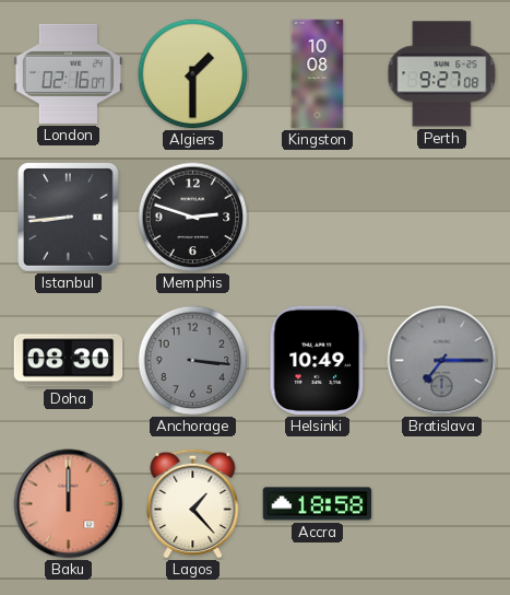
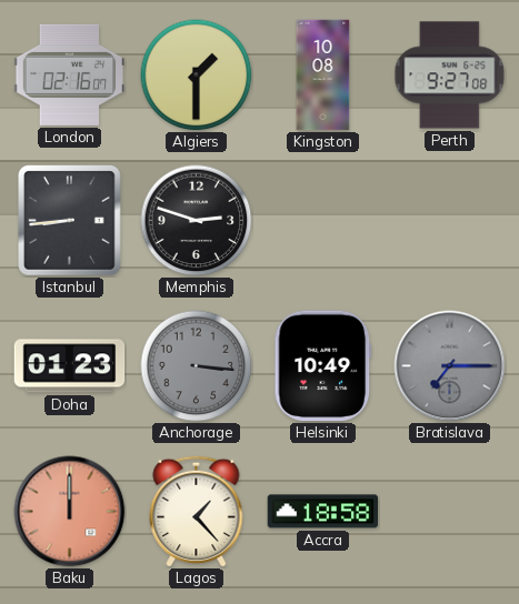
Doha: 08:30 -> 01:23 (70, 366)
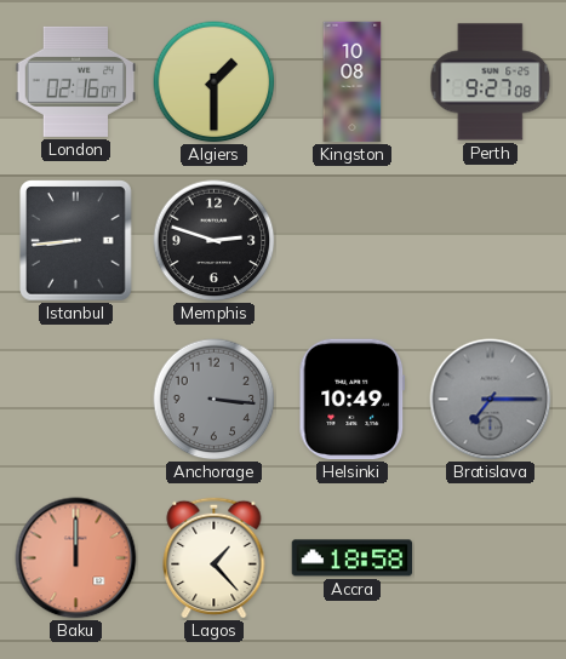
Doha: 01:23 -> none (70, 366)
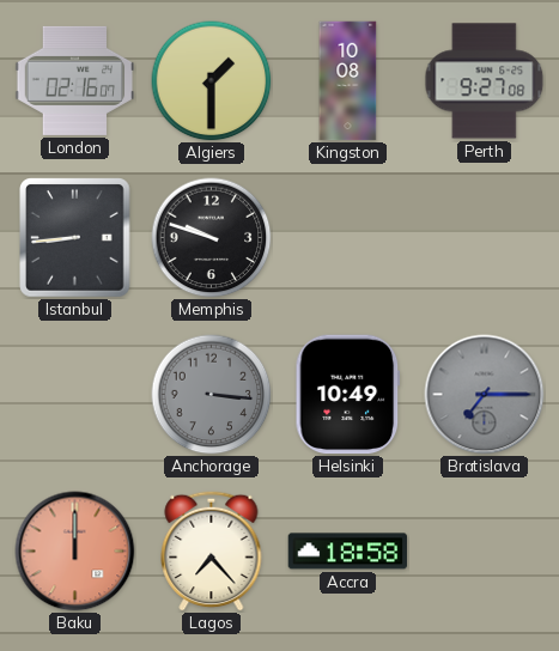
Memphis: 2:48 -> 9:48 (212, 238)
Lagos: 1:23 -> 7:23 (212, 550)
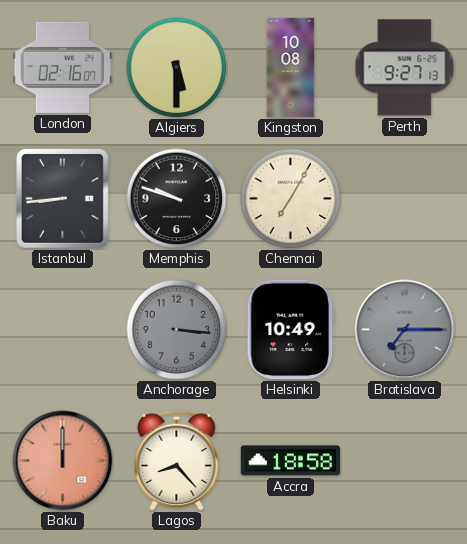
Algiers: 1:30 -> 5:30 (177, 68)
Perth: 9:27:08 -> 9:27:13 (405, 68)
Chennai: none -> 7:05 (291, 199)
Lagos: 7:23 -> 8:23 (177, 460)
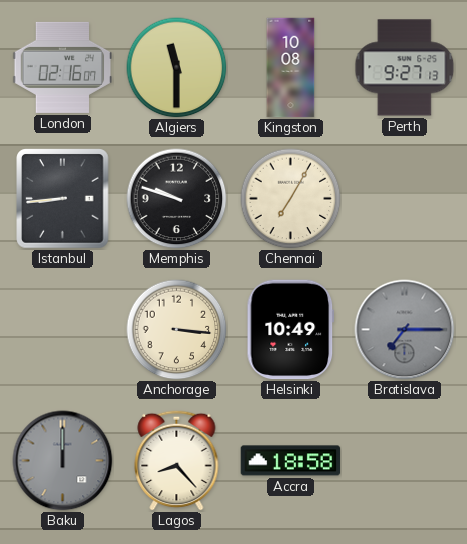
Algiers: 5:30 -> 11:30 (177, 68)
Anchorage dial: grey -> cream (177, 330)
Baku dial: salmon -> grey (63, 461)
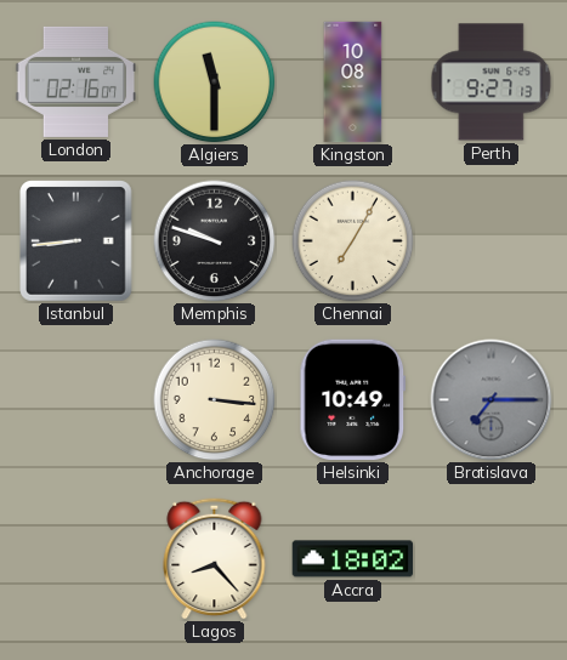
Baku: 12:00 -> none (63, 461)
Accra: 18:58 -> 18:02 (353, 559)
